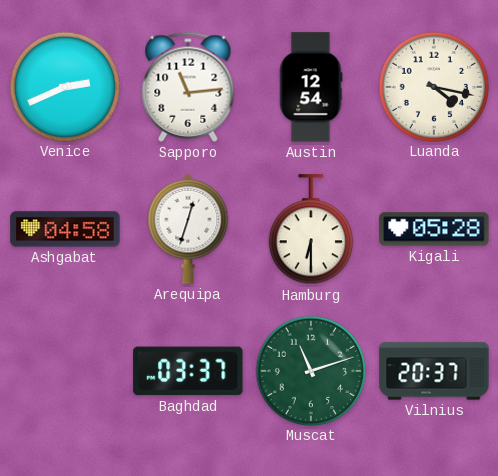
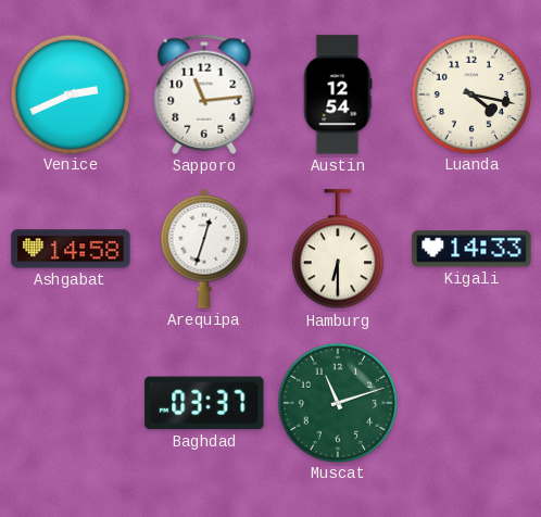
Ashgabat: 04:58 -> 14:58 (71, 249)
Kigali: 05:28 -> 14:33 (471, 249)
Vilnius: 20:37 -> none (434, 371)
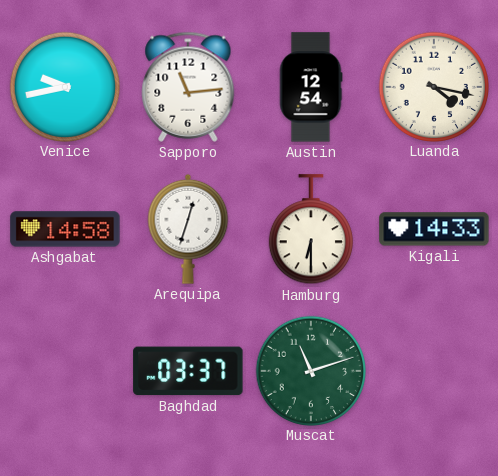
Venice: 2:41 -> 9:43 (64, 86)
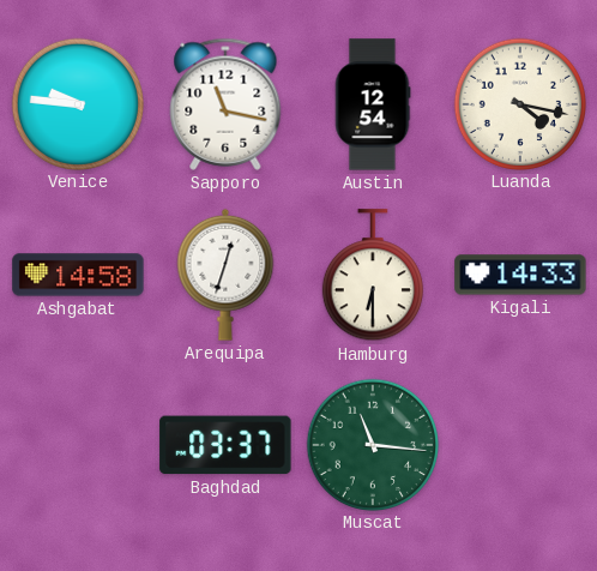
Venice: 9:43 -> 9:46 (77, 103)
Sapporo: 11:14 -> 11:17 (225, 104)
Muscat: 11:12 -> 11:16 (372, 444)
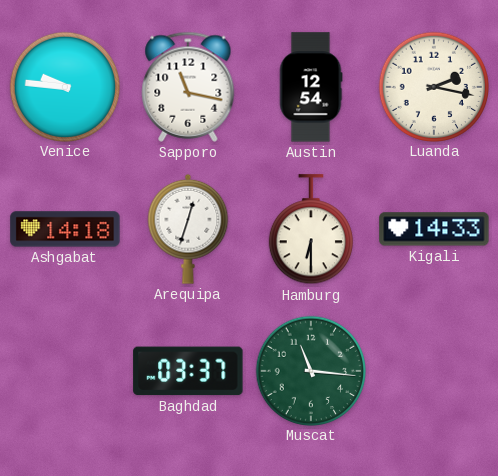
Luanda: 4:17 -> 2:17 (433, 86)
Ashgabat: 14:58 -> 14:18 (65, 229)
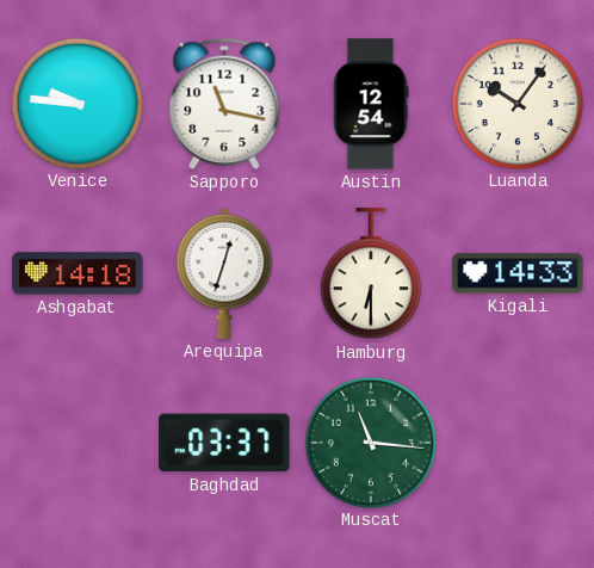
Luanda: 2:17 -> 10:06 (516, 103)
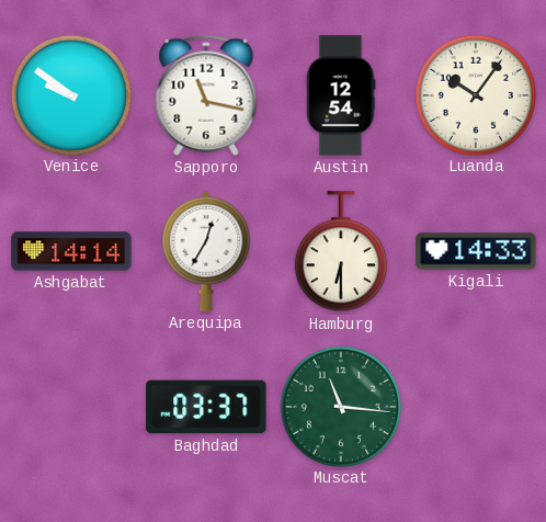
Venice: 9:46 -> 9:51 (70, 94)
Ashgabat: 14:18 -> 14:14 (71, 251)
Arequipa: 12:33 -> 12:35 (206, 251)
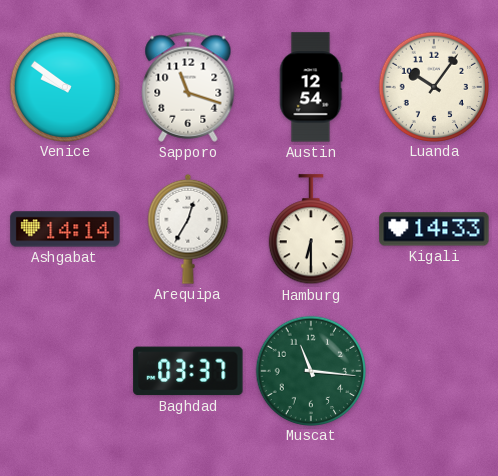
Sapporo: 11:17 -> 11:18 (188, 87)
